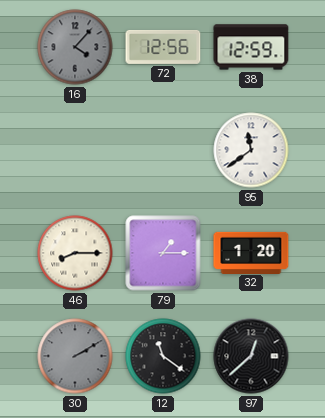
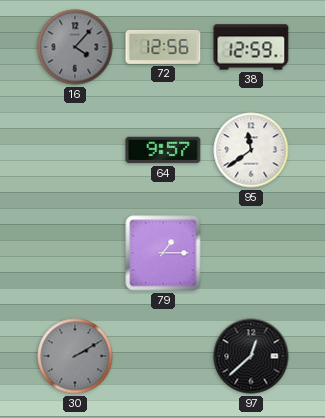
64: none -> 9:57 (163, 150)
46: 8:15 -> none (75, 253)
32: 1:20 -> none (251, 252)
12: 11:21 -> none (163, 356)
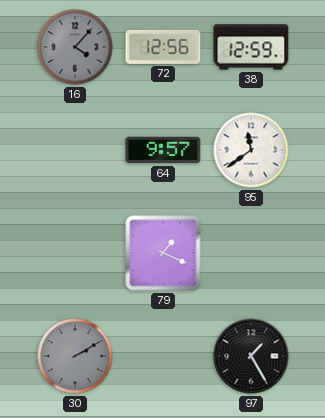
79: 1:15 -> 1:19 (163, 253)
97: 12:38 -> 1:25 (251, 356)
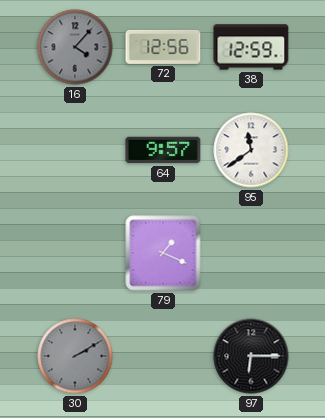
97: 1:25 -> 6:15 (251, 356)
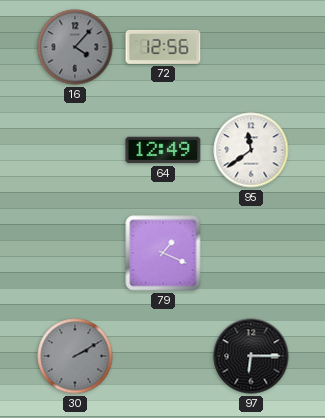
38: 12:59 -> none (251, 47)
64: 9:57 -> 12:49 (163, 150)
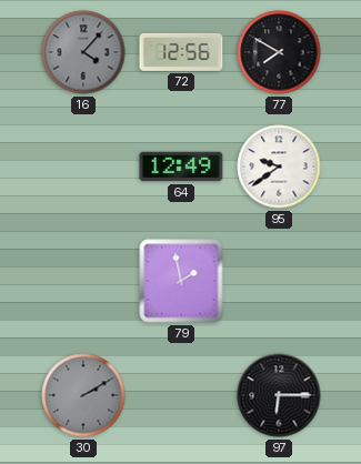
77: none -> 7:50 (279, 52)
95: 11:39 -> 9:39 (279, 167)
79: 1:19 -> 1:58 (181, 281)
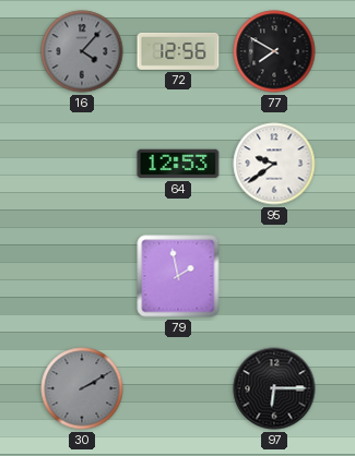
64: 12:49 -> 12:53 (178, 164)
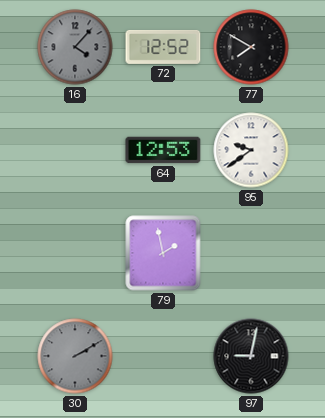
72: 12:56 -> 12:52 (163, 47)
97: 6:15 -> 9:02 (251, 356)
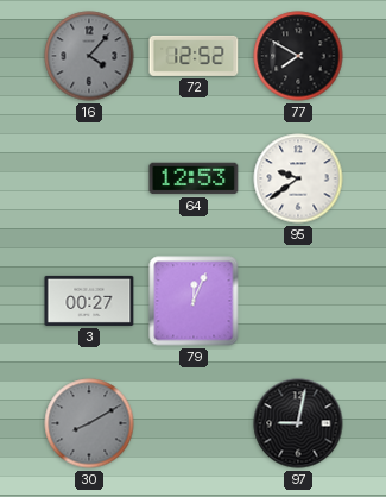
3: none -> 00:27 (89, 301)
79: 1:58 -> 12:04 (194, 301)
30: 2:10 -> 8:10 (89, 423)
